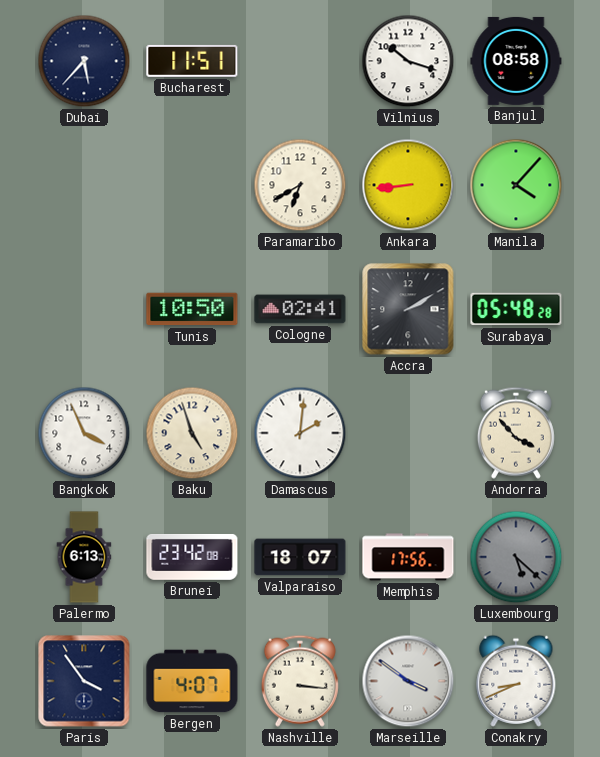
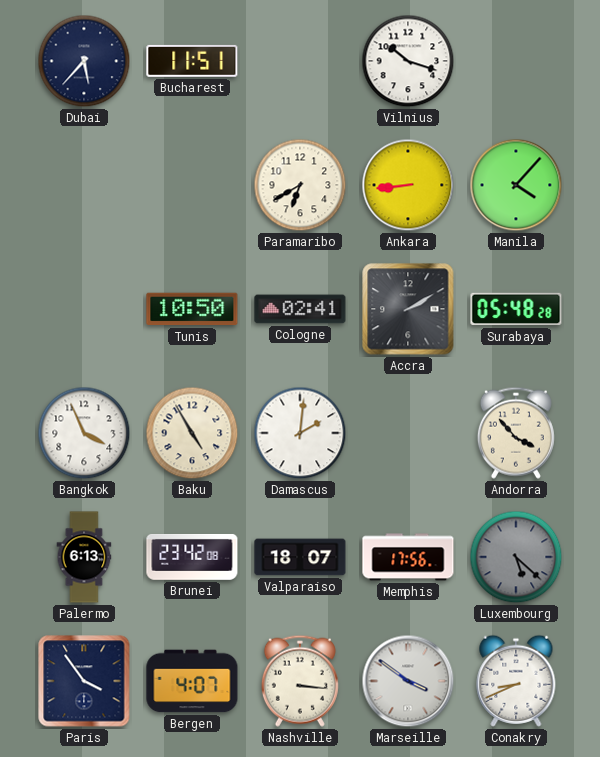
Banjul: 08:58 -> none (516, 61)
Baku: 4:57 -> 4:55 (192, 433)
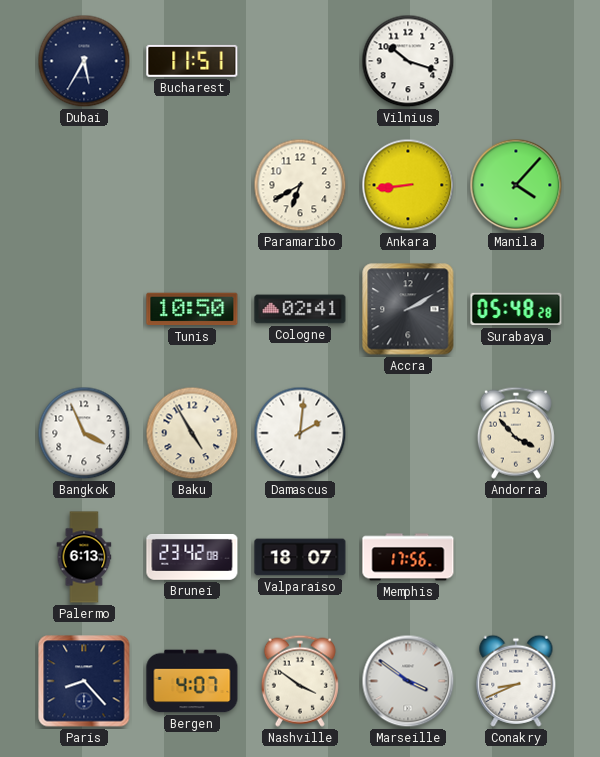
Dubai: 5:37 -> 5:35 (84, 61)
Luxembourg: 5:22 -> none (516, 557)
Paris: 3:54 -> 8:23 (84, 681)
Nashville: 3:16 -> 3:51 (300, 681)
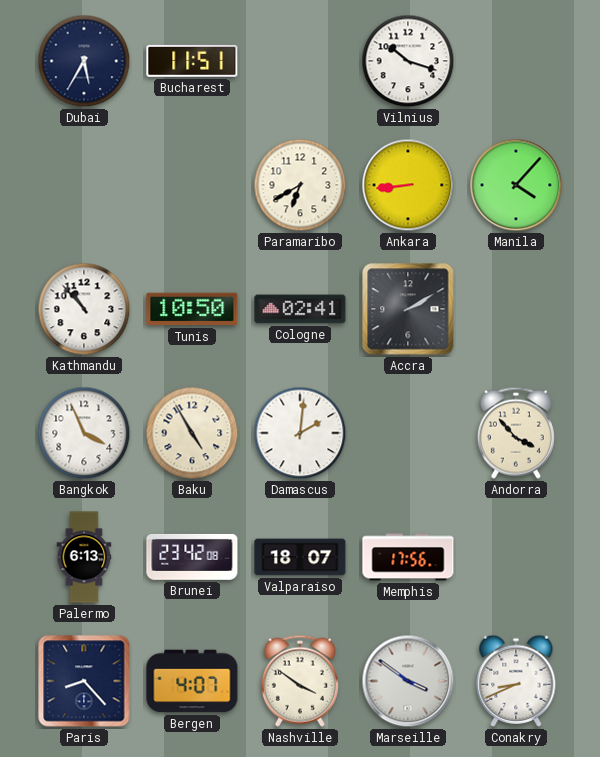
Kathmandu: none -> 10:53 (84, 309)
Surabaya: 05:48 -> none (516, 309)
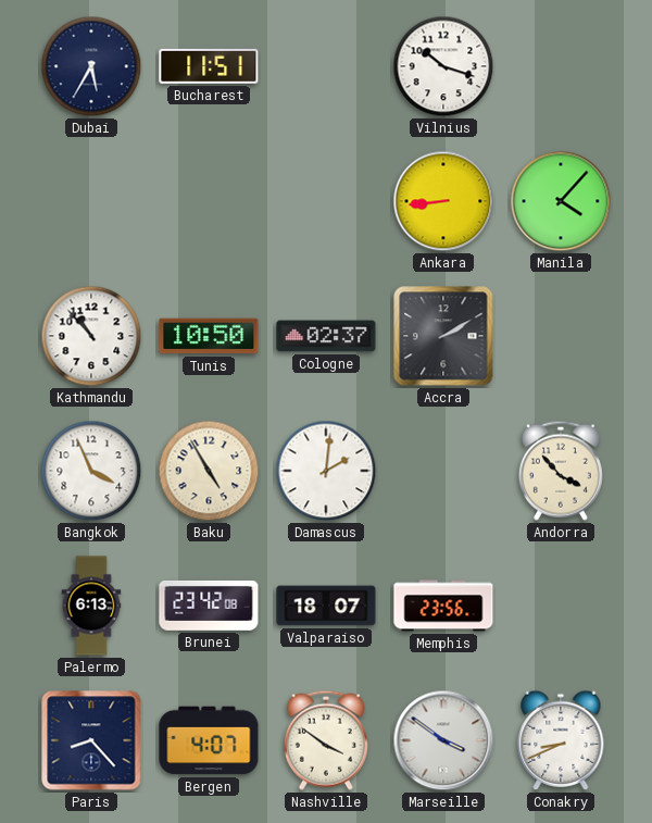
Paramaribo: 6:40 -> none (300, 185)
Cologne: 02:41 -> 02:37 (326, 336)
Memphis: 17:56 -> 23:56 (443, 606)
